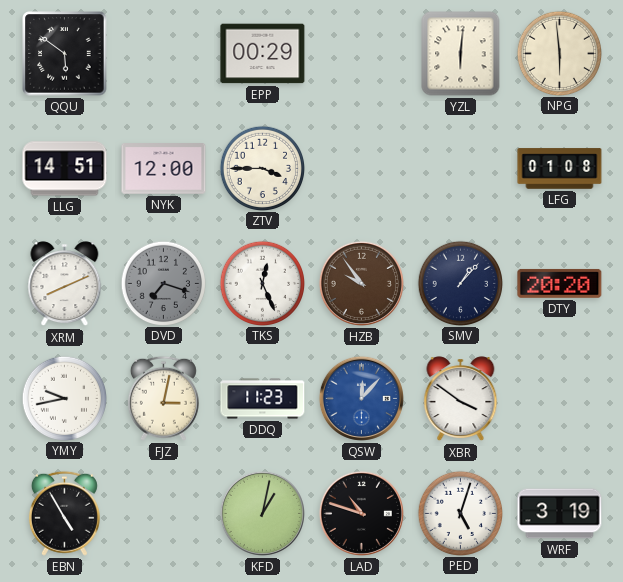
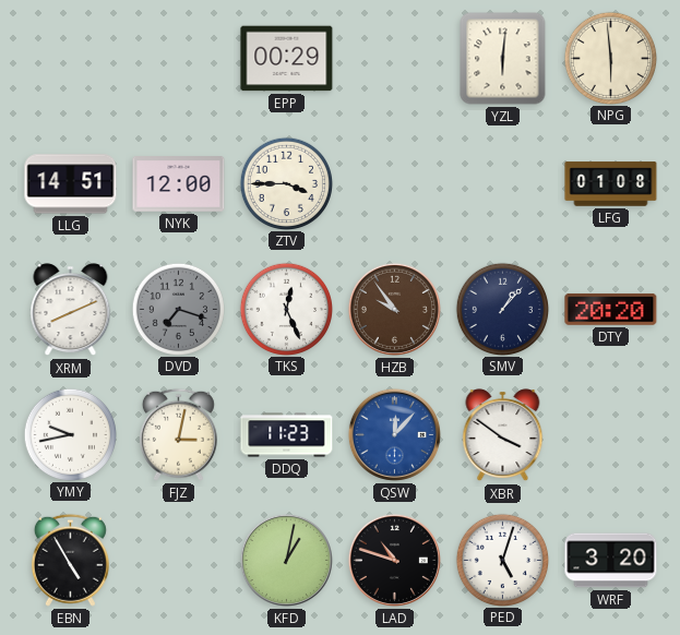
QQU: 5:51 -> none (65, 54)
WRF: 3:19 -> 3:20 (611, 561)
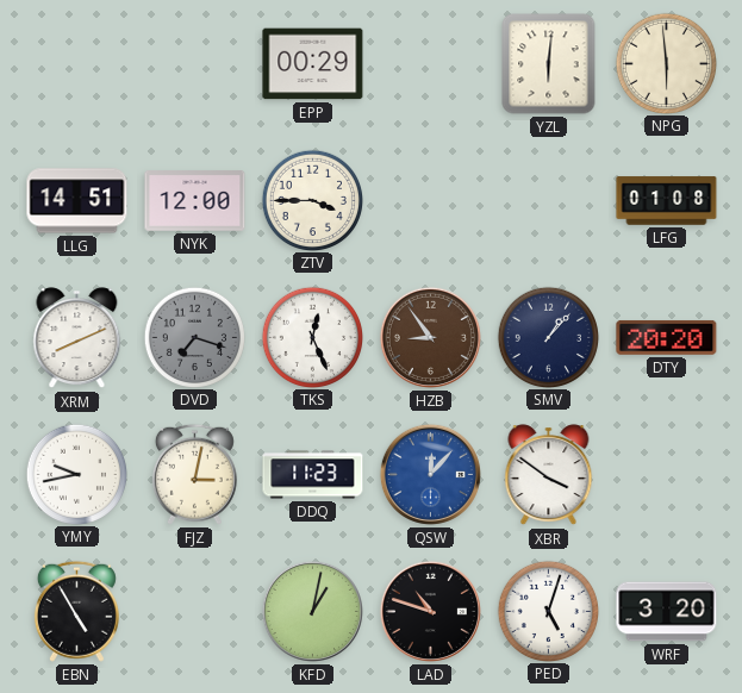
HZB: 9:54 -> 8:54 (430, 337)
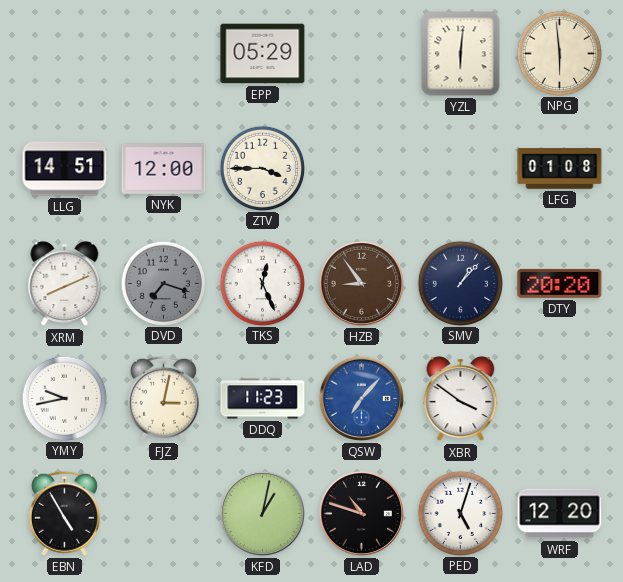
EPP: 00:29 -> 05:29 (263, 54)
QSW: 12:07 -> 7:07 (361, 398)
WRF: 3:20 -> 12:20 (560, 514)
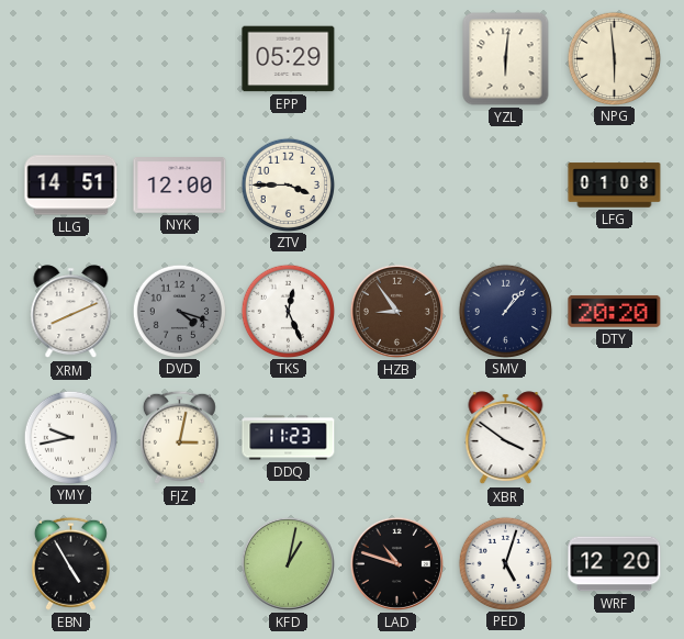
DVD: 7:18 -> 4:18 (179, 311)
QSW: 7:07 -> none (361, 398)
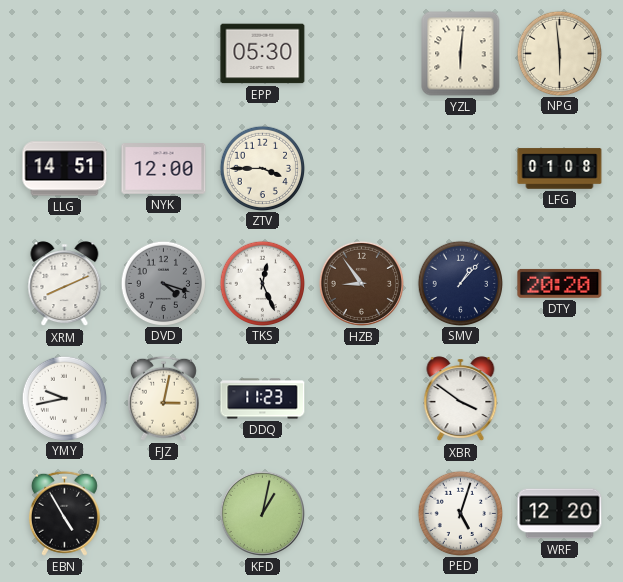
EPP: 05:29 -> 05:30 (263, 54)
LAD: 10:48 -> none (396, 563)
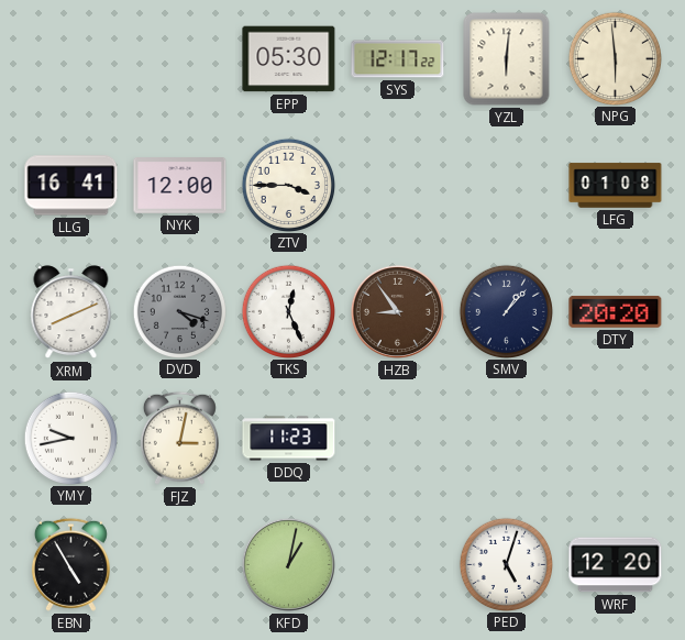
SYS: none -> 12:17 (398, 59)
LLG: 14:51 -> 16:41 (71, 186)
XBR: 3:51 -> none (461, 399)
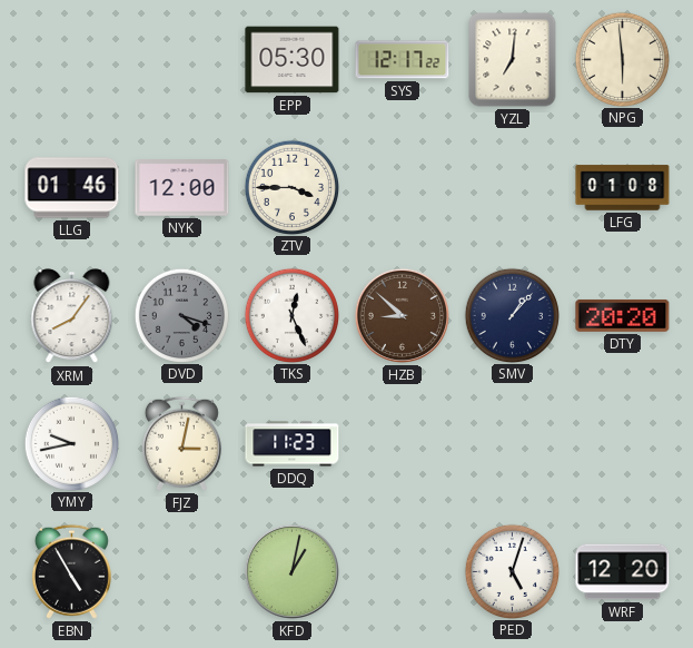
YZL: 6:01 -> 7:01 (513, 60)
LLG: 16:41 -> 01:46 (72, 188)
XRM: 8:11 -> 8:06 (72, 316)
HZB: 8:54 -> 8:52 (402, 315)
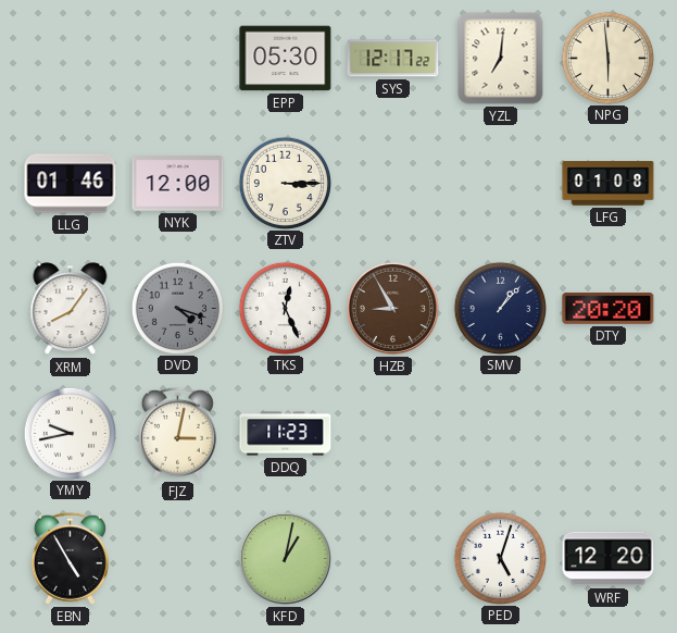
ZTV: 3:45 -> 3:15 (285, 183)
HZB: 8:52 -> 8:55 (392, 308)
